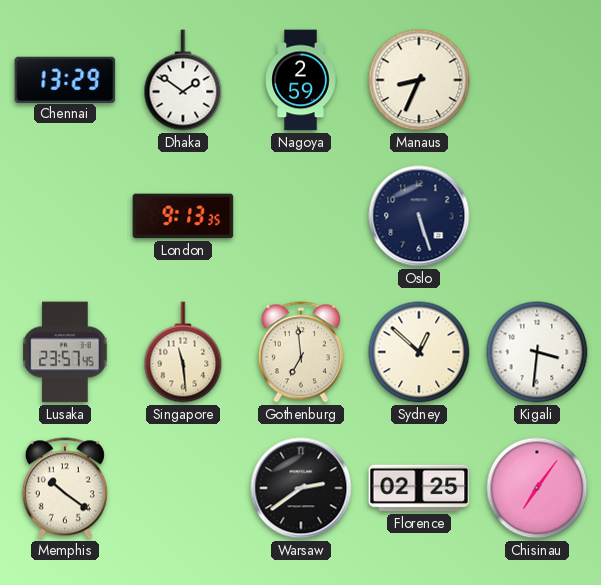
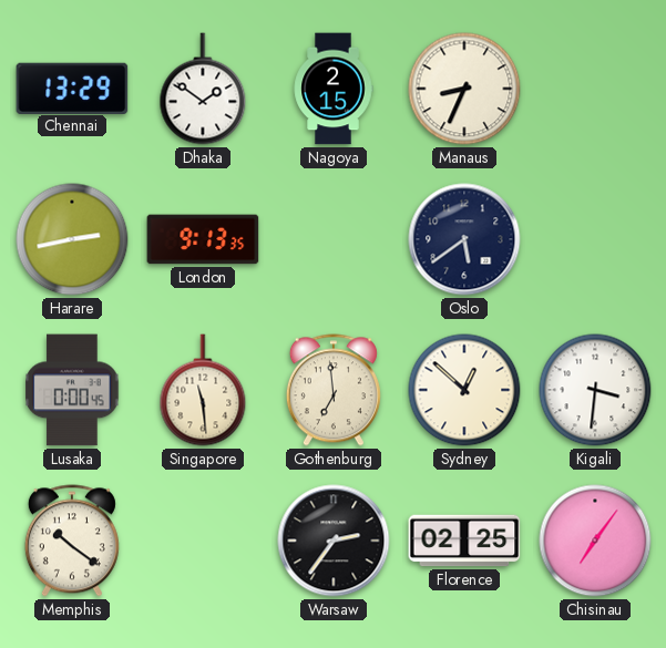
Nagoya: 2:59 -> 2:15 (334, 89)
Harare: none -> 2:43 (72, 239)
Oslo: 5:27 -> 5:39 (464, 239)
Lusaka: 23:57 -> 0:00 (72, 390)
Warsaw: 2:39 -> 2:36 (334, 541)
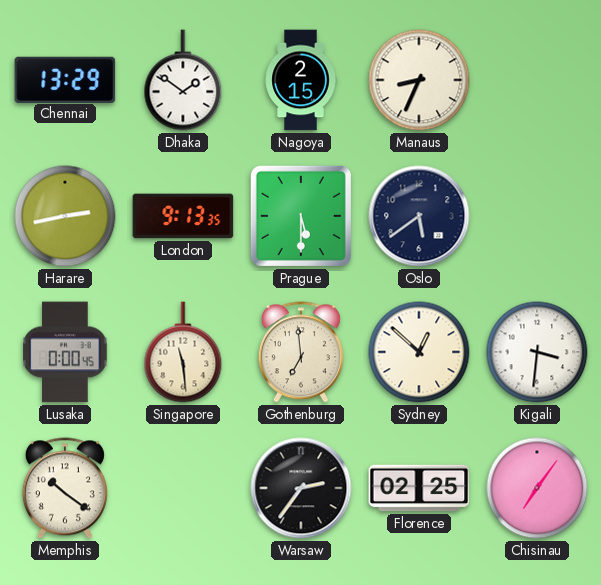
Prague: none -> 5:30 (301, 216)
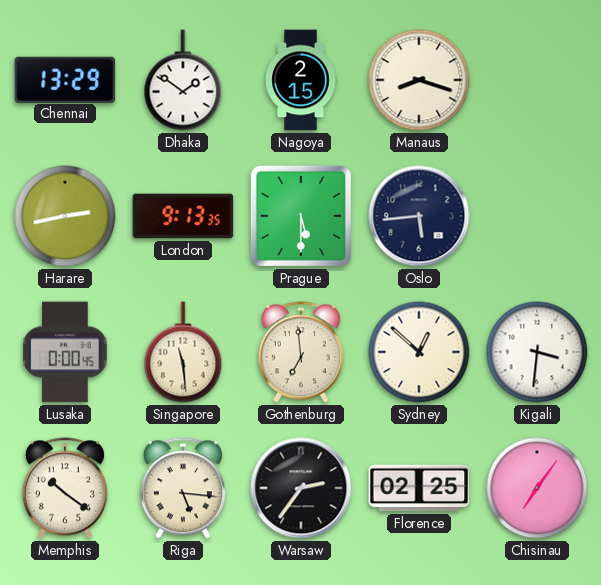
Manaus: 8:34 -> 8:18 (419, 80)
Oslo: 5:39 -> 5:44 (419, 216)
Riga: none -> 5:16 (183, 488)
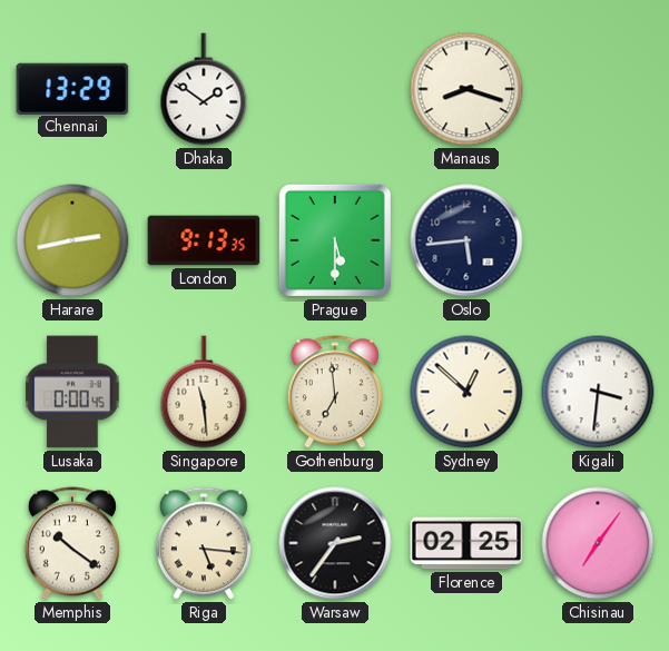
Nagoya: 2:15 -> none (301, 80)
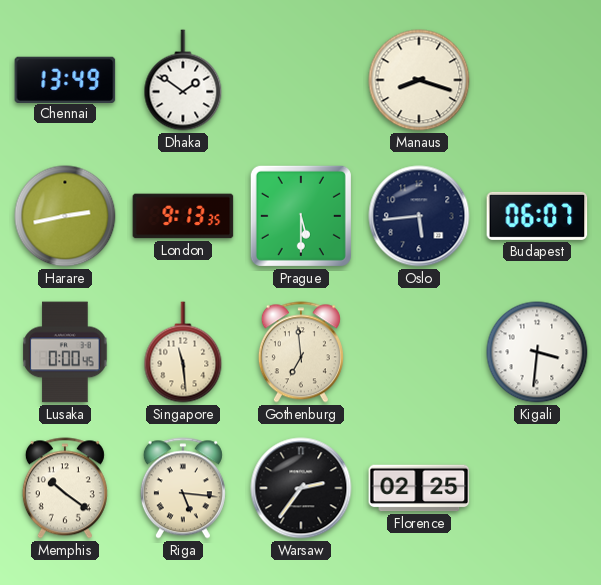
Chennai: 13:29 -> 13:49 (65, 79)
Budapest: none -> 06:07 (537, 216)
Sydney: 12:52 -> none (466, 392)
Chisinau: 7:06 -> none (598, 543)
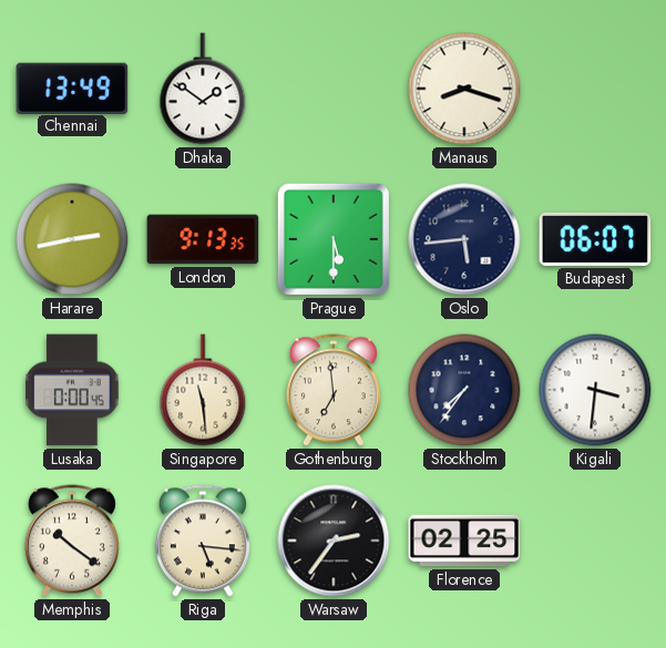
Stockholm: none -> 7:36 (464, 390)
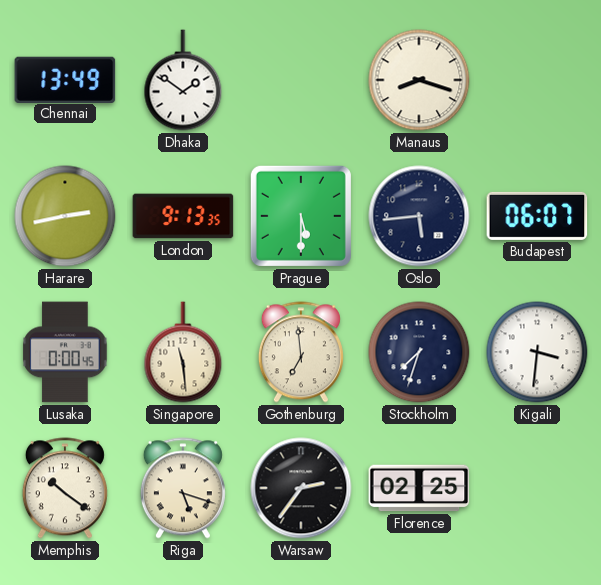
Stockholm: 7:36 -> 7:33 (419, 352)
Riga: 5:16 -> 5:18 (183, 488)
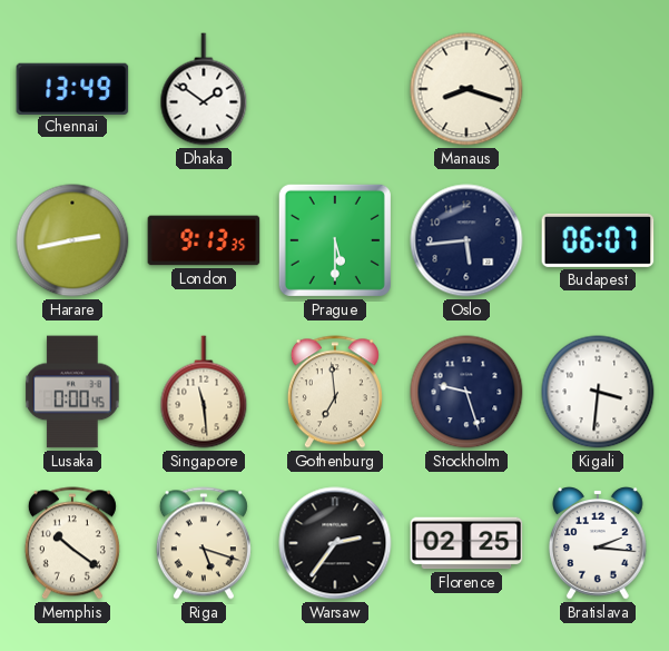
Stockholm: 7:33 -> 9:27 (466, 392)
Bratislava: none -> 2:16 (599, 543)
